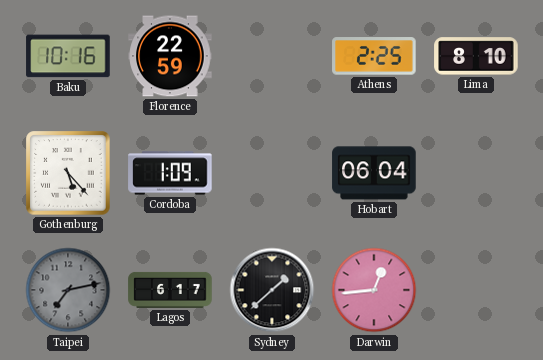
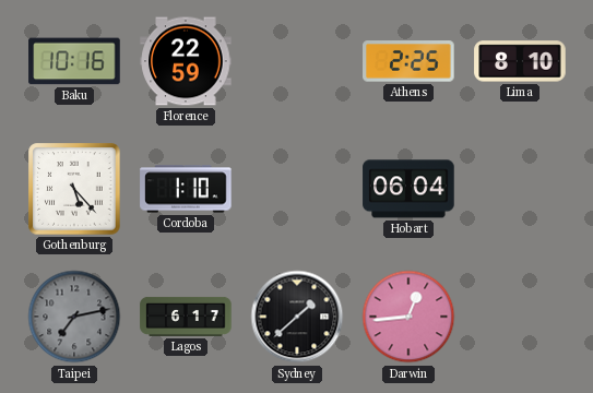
Cordoba: 1:09 -> 1:10 (186, 189)
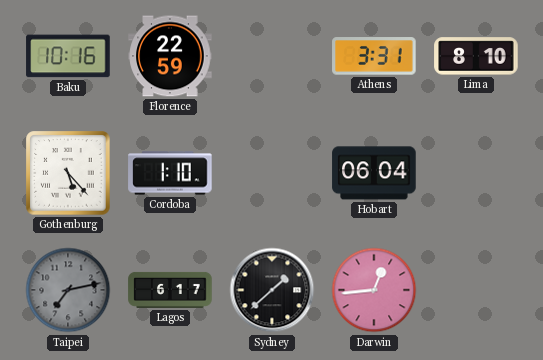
Athens: 2:25 -> 3:31 (374, 56)
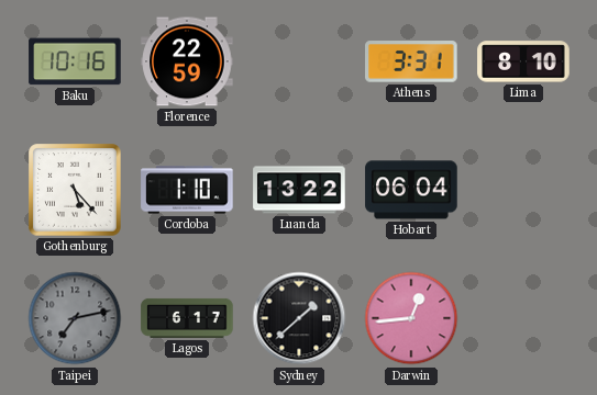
Luanda: none -> 13:22 (299, 190)
